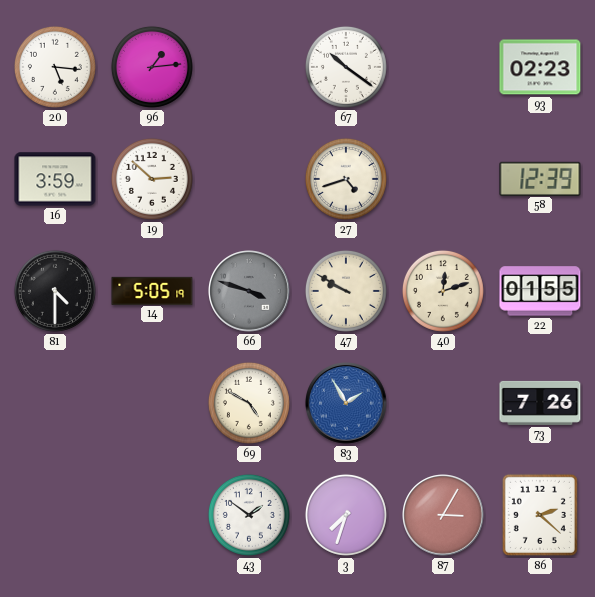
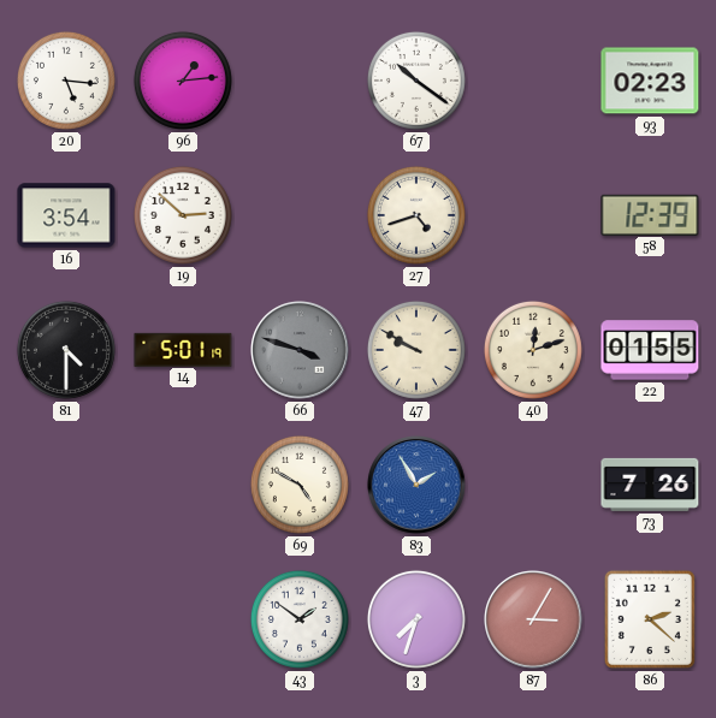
16: 3:59 -> 3:54 (66, 215)
14: 5:05 -> 5:01 (183, 349)
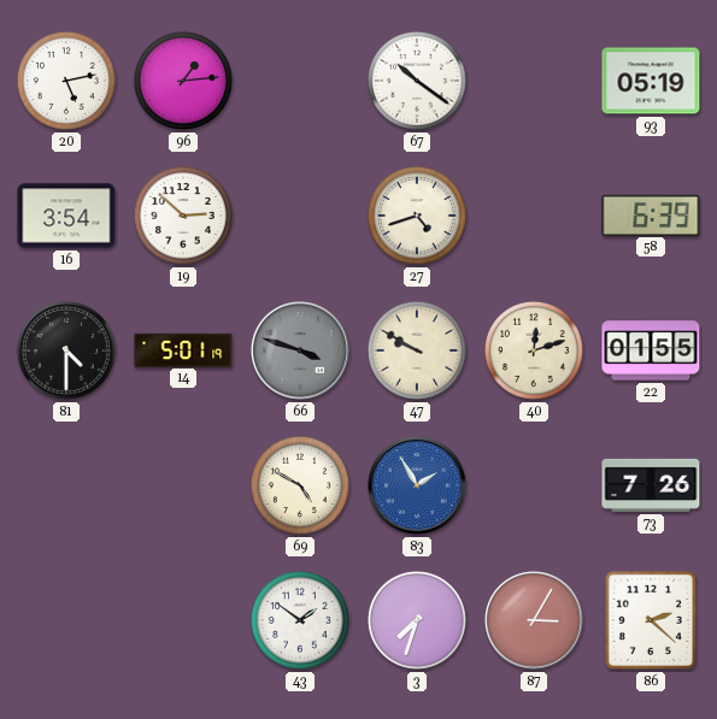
20: 5:16 -> 5:13 (66, 81)
93: 02:23 -> 05:19 (651, 81)
58: 12:39 -> 6:39 (651, 214)
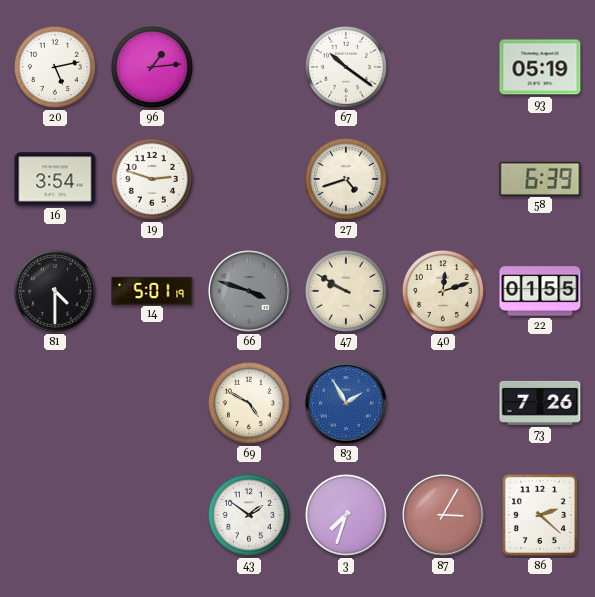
19: 2:52 -> 2:48 (152, 179)
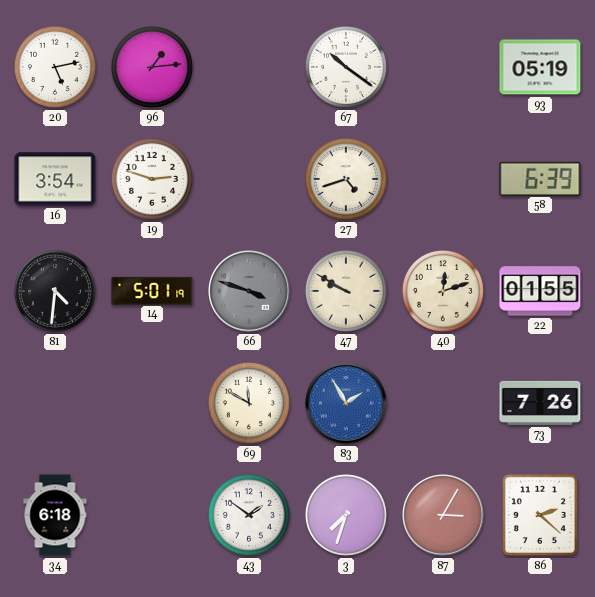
81: 4:30 -> 4:31 (55, 291)
69: 4:50 -> 11:50 (249, 403)
34: none -> 6:18 (55, 515)
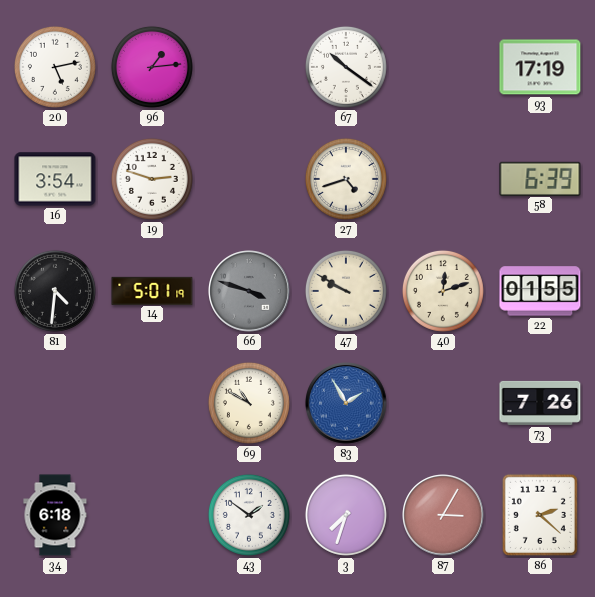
93: 05:19 -> 17:19 (540, 67)
69: 11:50 -> 10:50 (249, 403)
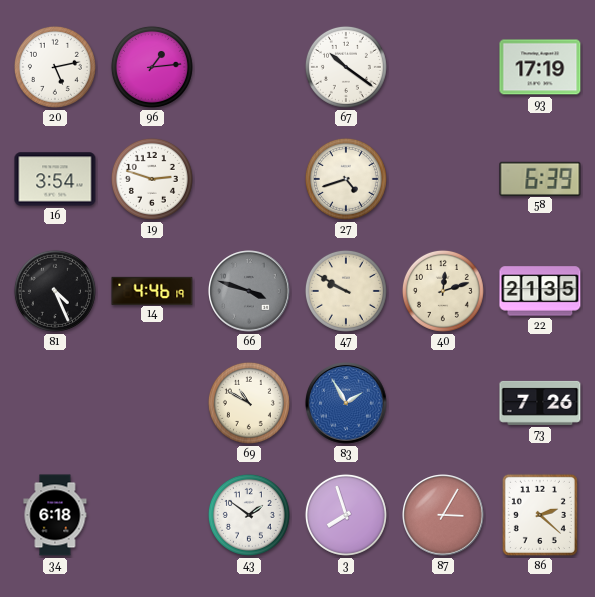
81: 4:31 -> 4:26 (55, 291)
14: 5:01 -> 4:46 (152, 290)
22: 01:55 -> 21:35 (540, 291)
3: 7:33 -> 7:57 (346, 515)
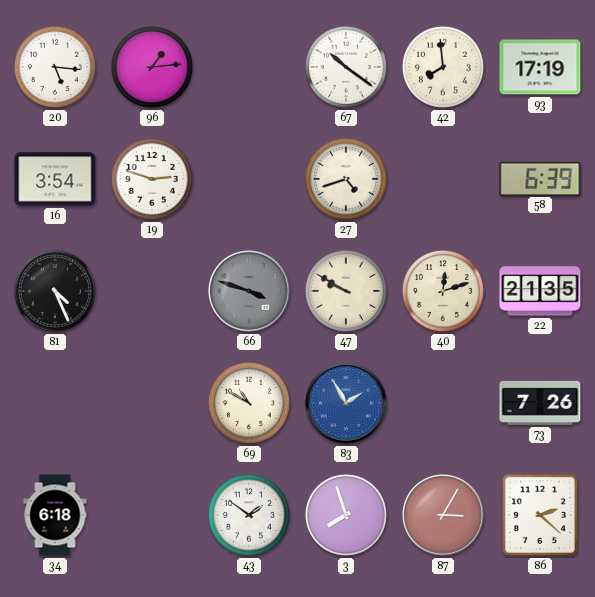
20: 5:13 -> 5:16 (55, 67)
42: none -> 7:59 (443, 67)
14: 4:46 -> none (152, 290)
